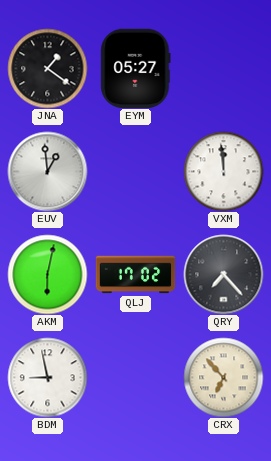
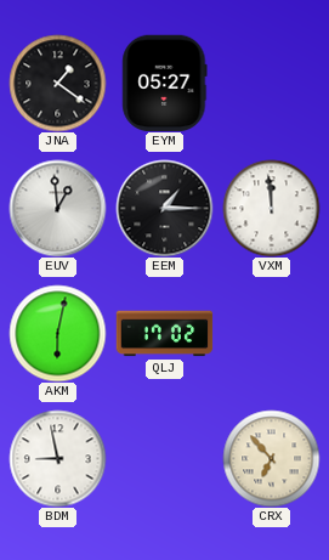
EEM: none -> 1:15 (164, 208)
QRY: 7:23 -> none (223, 274)
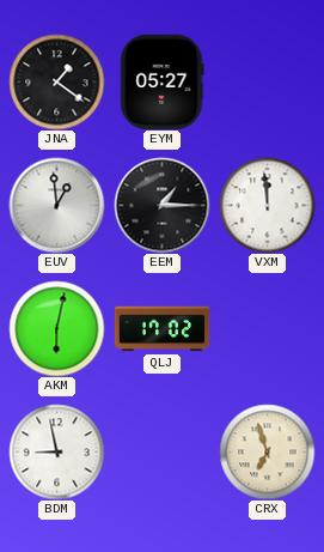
CRX: 6:53 -> 6:57 (267, 451)
